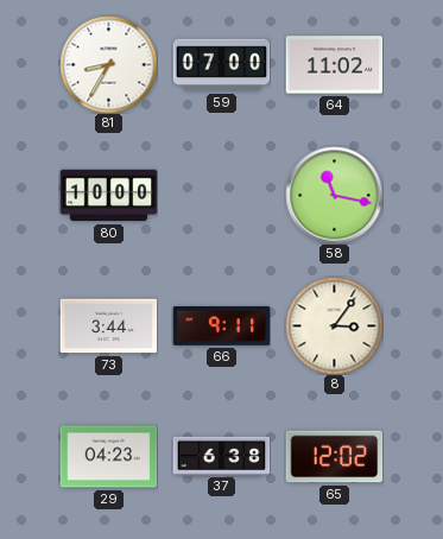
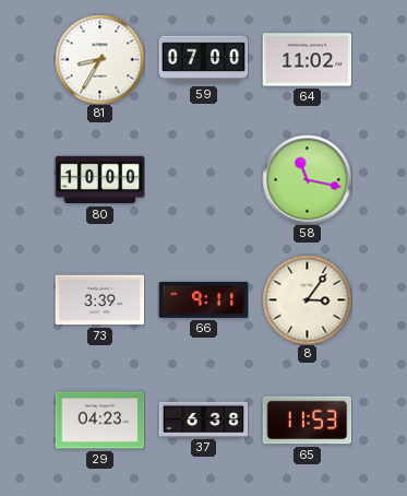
73: 3:44 -> 3:39 (99, 300)
65: 12:02 -> 11:53 (307, 421)
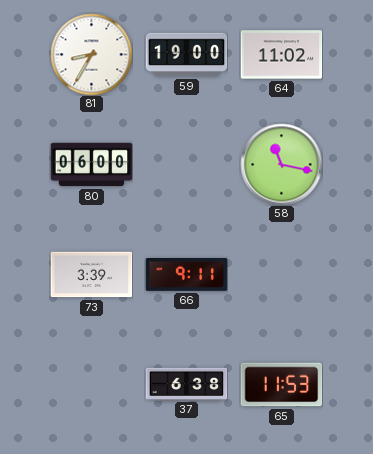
59: 07:00 -> 19:00 (186, 55)
80: 10:00 -> 06:00 (91, 165)
8: 3:06 -> none (307, 299)
29: 04:23 -> none (99, 421)
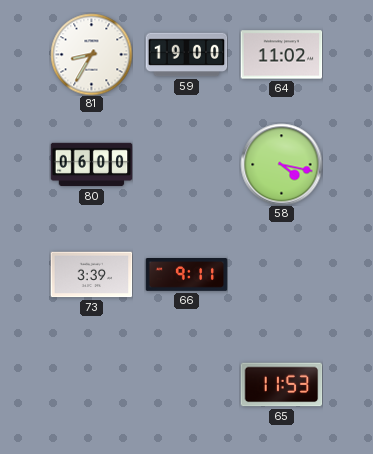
58: 11:17 -> 4:17 (281, 164)
37: 6:38 -> none (186, 384)
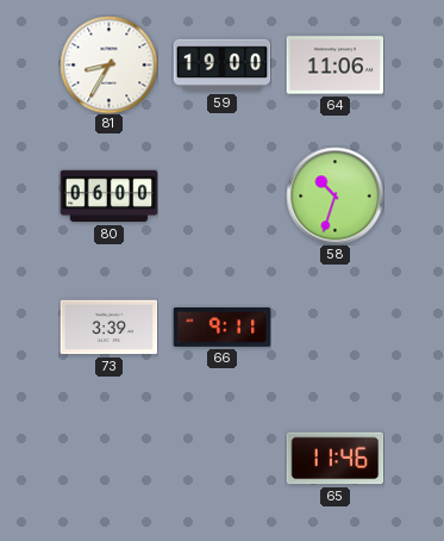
64: 11:02 -> 11:06 (334, 66)
58: 4:17 -> 10:33 (334, 195)
65: 11:53 -> 11:46 (334, 459)
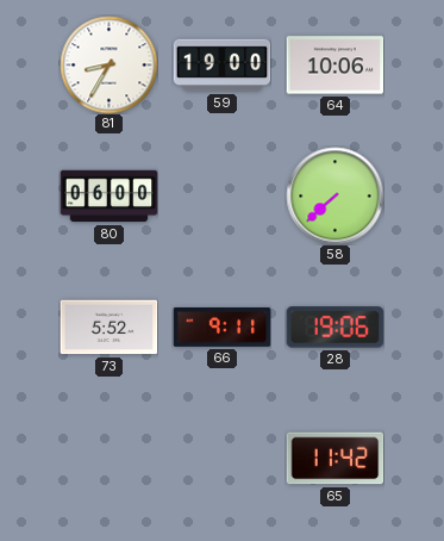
64: 11:06 -> 10:06 (334, 66)
58: 10:33 -> 7:38 (334, 195)
73: 3:39 -> 5:52 (108, 328)
28: none -> 19:06 (334, 328)
65: 11:46 -> 11:42 (334, 459)
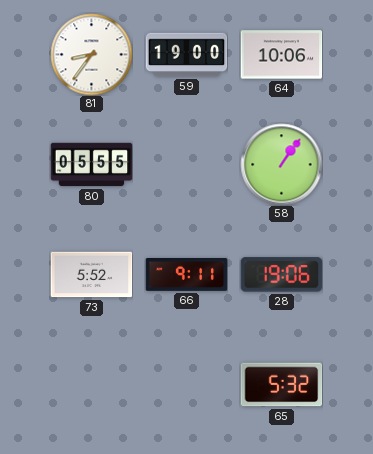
81: 8:35 -> 8:36 (91, 54)
80: 06:00 -> 05:55 (91, 165)
58: 7:38 -> 1:06 (281, 164)
65: 11:42 -> 5:32 (281, 385)
